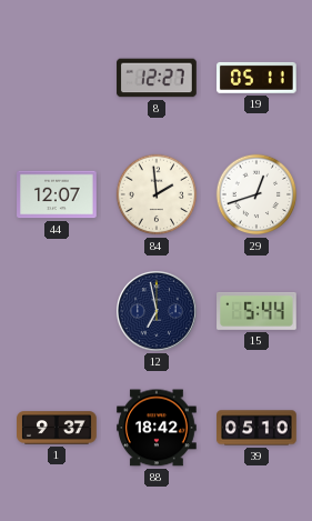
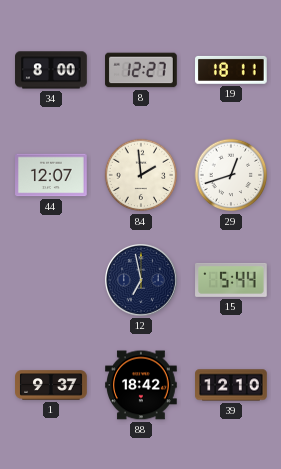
34: none -> 8:00 (51, 70)
19: 05:11 -> 18:11 (232, 70)
39: 05:10 -> 12:10 (231, 385)
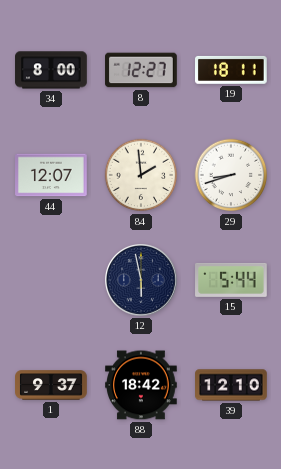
29: 12:42 -> 8:42 (231, 175)
12: 6:58 -> 5:58 (142, 281)
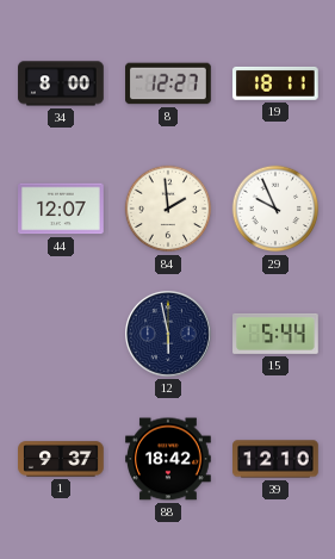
29: 8:42 -> 9:56 (275, 209)
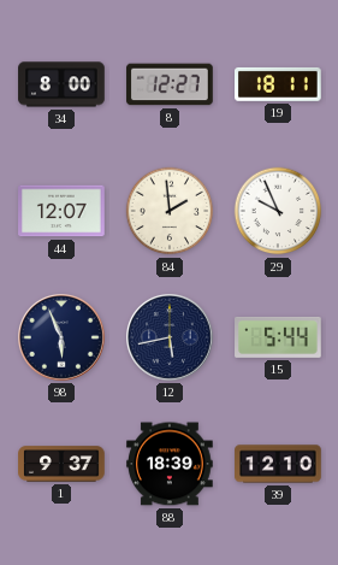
98: none -> 5:56 (63, 339)
12: 5:58 -> 5:43 (171, 339)
88: 18:42 -> 18:39 (170, 464)
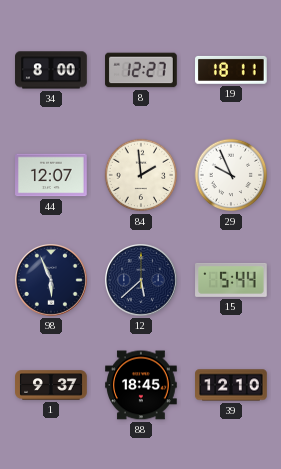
12: 5:43 -> 5:38 (142, 281)
88: 18:39 -> 18:45 (141, 385)
